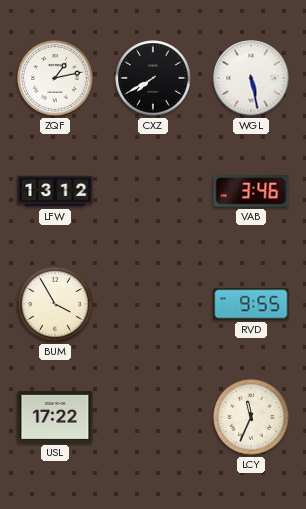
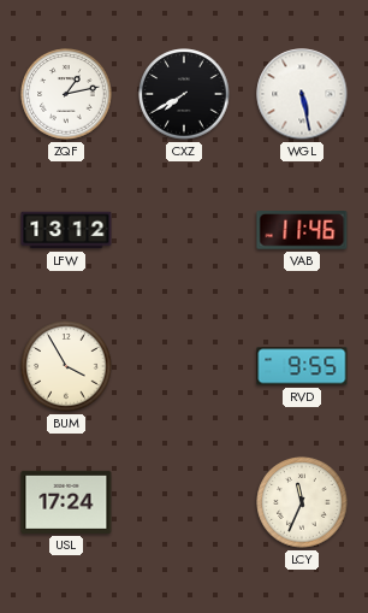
VAB: 3:46 -> 11:46 (302, 231)
USL: 17:22 -> 17:24 (66, 502)
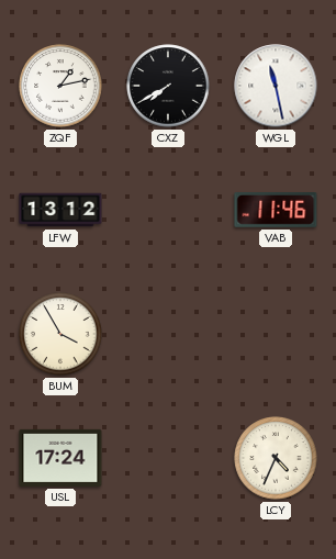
WGL: 5:28 -> 11:28 (276, 86)
RVD: 9:55 -> none (302, 366)
LCY: 11:34 -> 4:34 (276, 458)
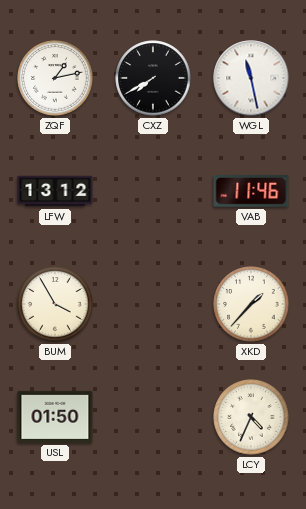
XKD: none -> 1:37 (251, 304)
USL: 17:24 -> 01:50 (55, 417)
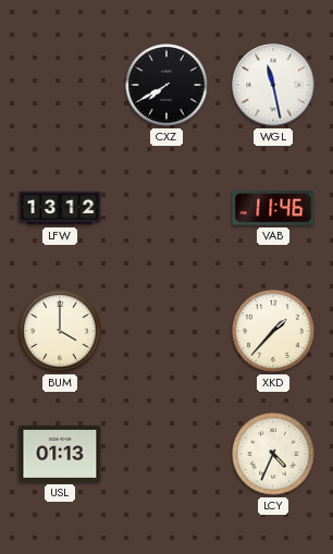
ZQF: 1:13 -> none (55, 78)
BUM: 3:55 -> 4:00 (60, 331)
USL: 01:50 -> 01:13 (60, 454)
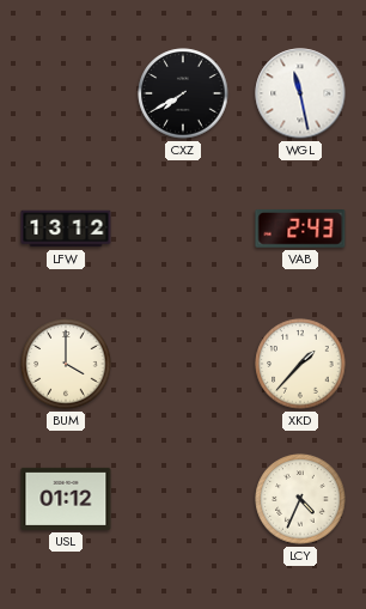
VAB: 11:46 -> 2:43 (300, 230)
USL: 01:13 -> 01:12 (66, 499)
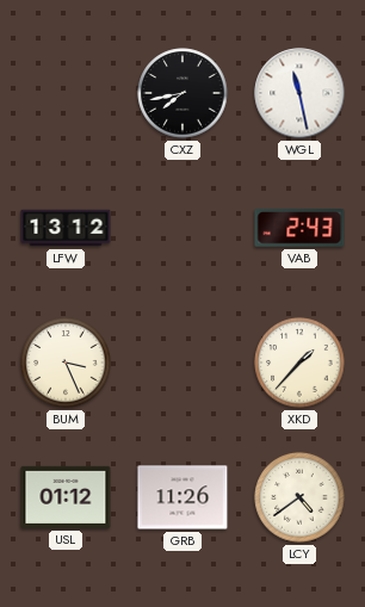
CXZ: 7:40 -> 7:43 (182, 93)
BUM: 4:00 -> 3:26 (66, 363)
GRB: none -> 11:26 (182, 497)
LCY: 4:34 -> 4:39 (299, 497)
